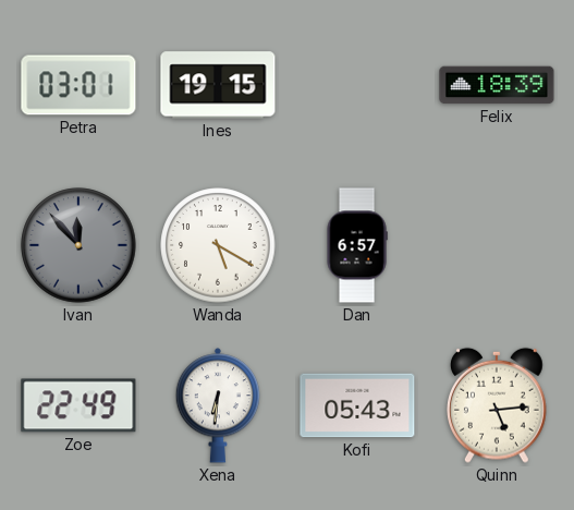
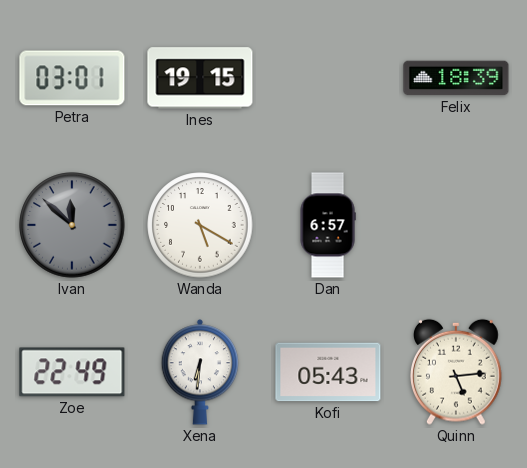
Ivan: 11:53 -> 11:52 (72, 225)
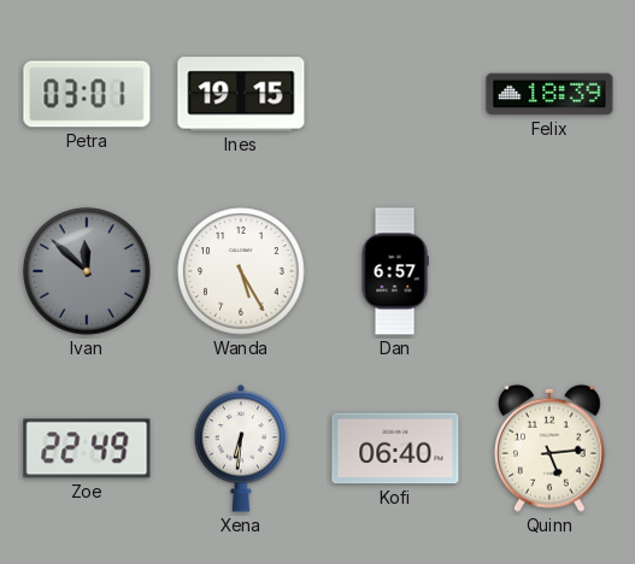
Wanda: 5:20 -> 5:25 (241, 271)
Kofi: 05:43 -> 06:40 (395, 448)
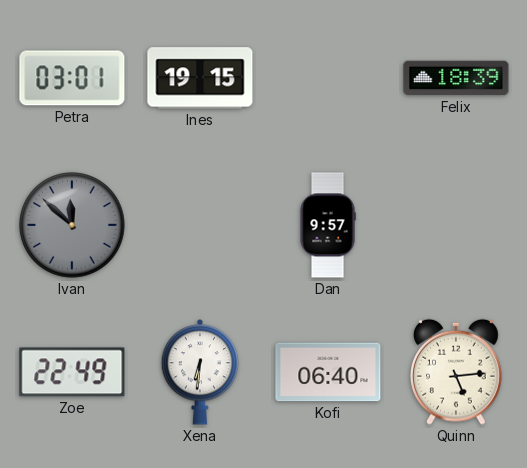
Wanda: 5:25 -> none (241, 271)
Dan: 6:57 -> 9:57 (328, 225)
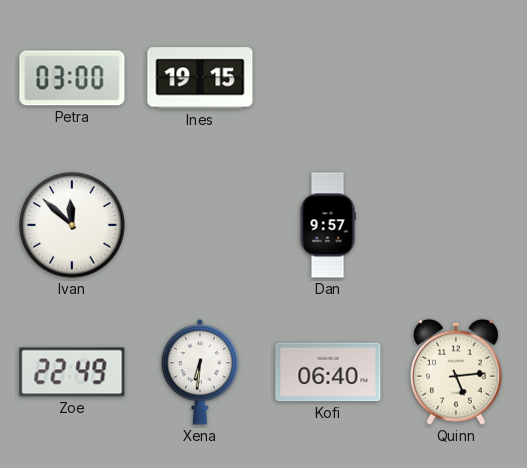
Petra: 03:01 -> 03:00 (72, 78)
Felix: 18:39 -> none (456, 78)
Ivan dial: grey -> white (72, 225)
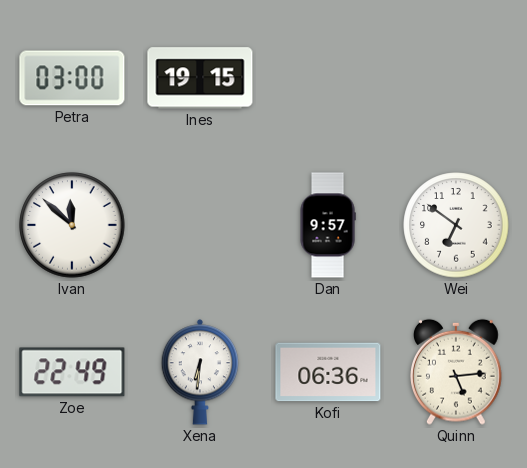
Wei: none -> 6:51 (456, 225)
Kofi: 06:40 -> 06:36 (328, 372)
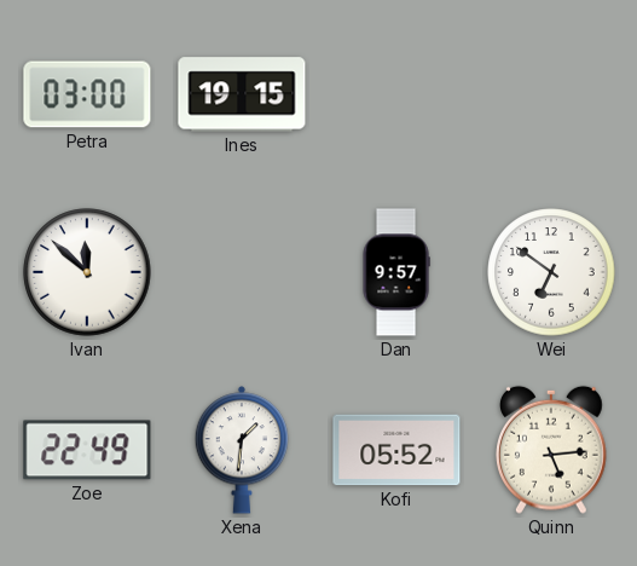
Xena: 6:31 -> 1:31 (242, 450)
Kofi: 06:36 -> 05:52 (396, 450)
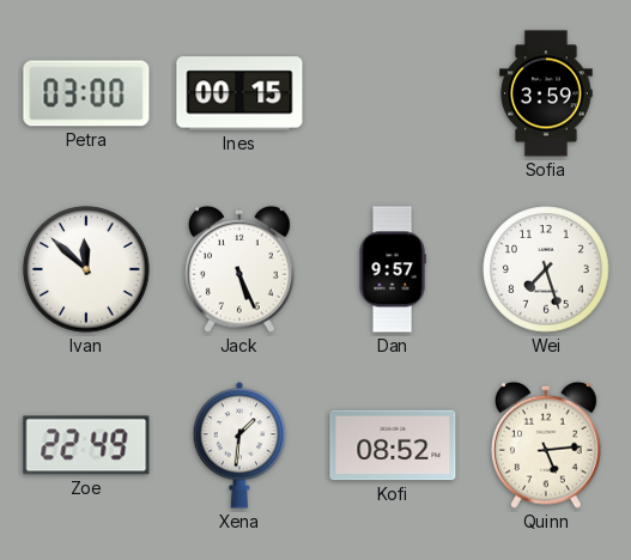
Ines: 19:15 -> 00:15 (239, 93)
Sofia: none -> 3:59 (546, 93)
Jack: none -> 5:26 (241, 269)
Wei: 6:51 -> 7:27 (546, 269)
Kofi: 05:52 -> 08:52 (393, 445)
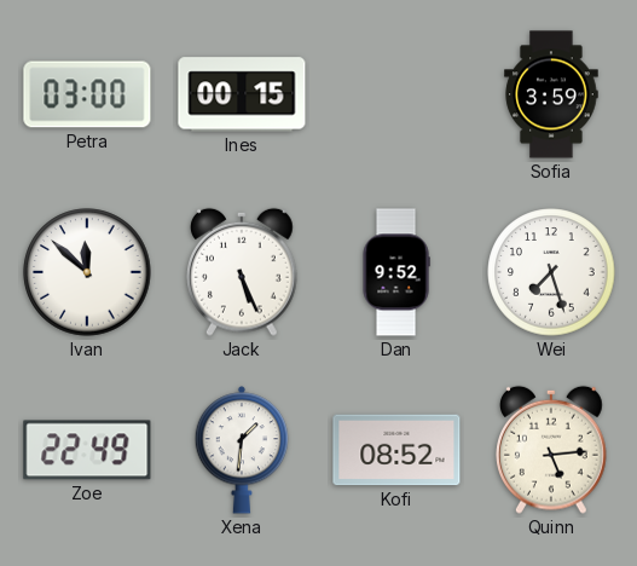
Dan: 9:57 -> 9:52 (396, 272)
